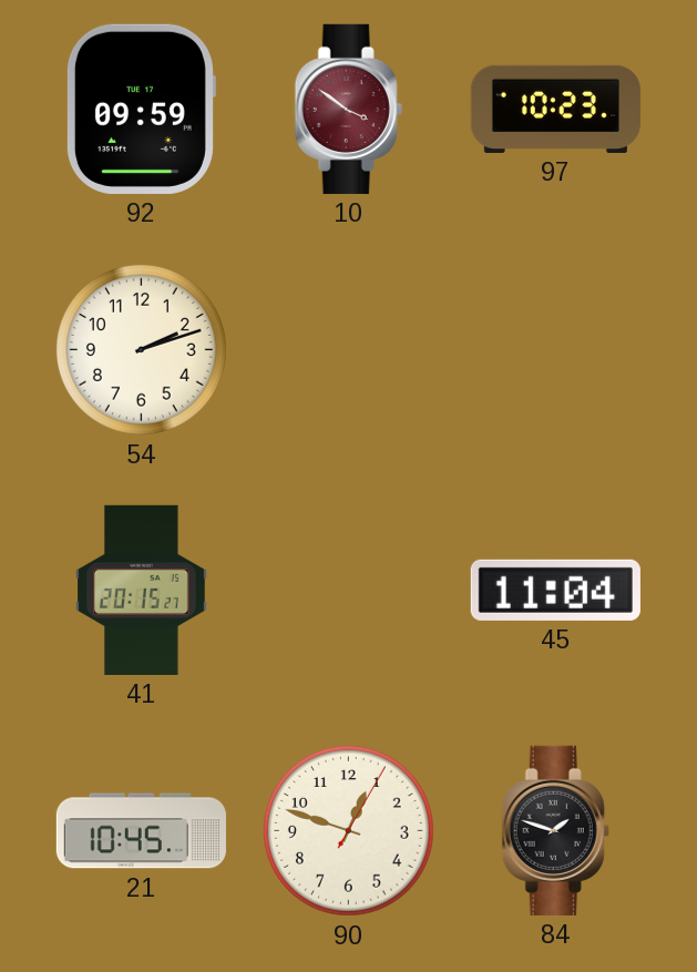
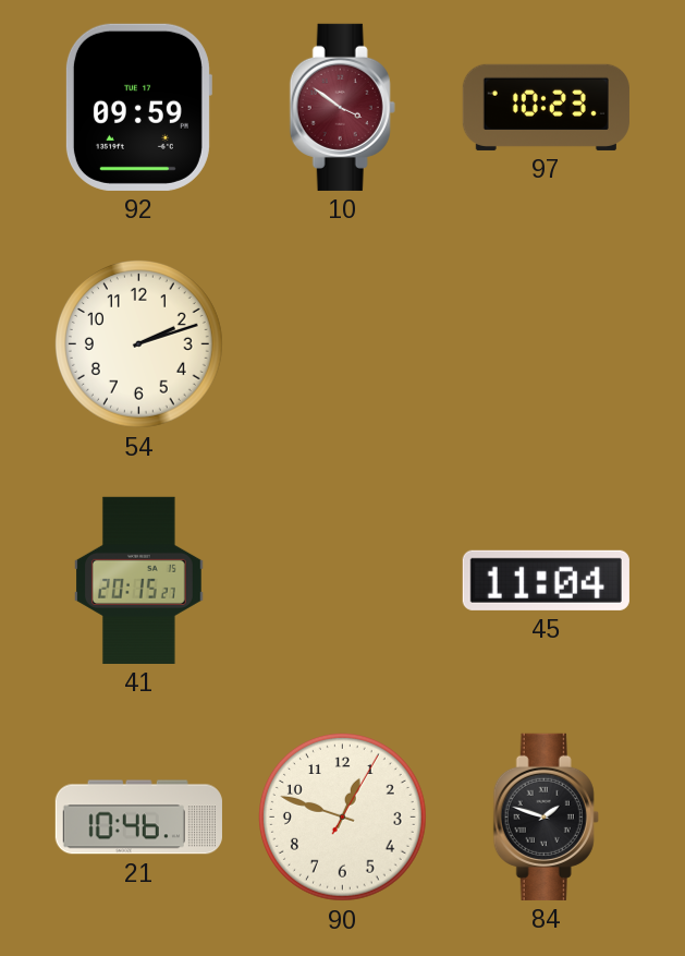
21: 10:45 -> 10:46 (138, 818)
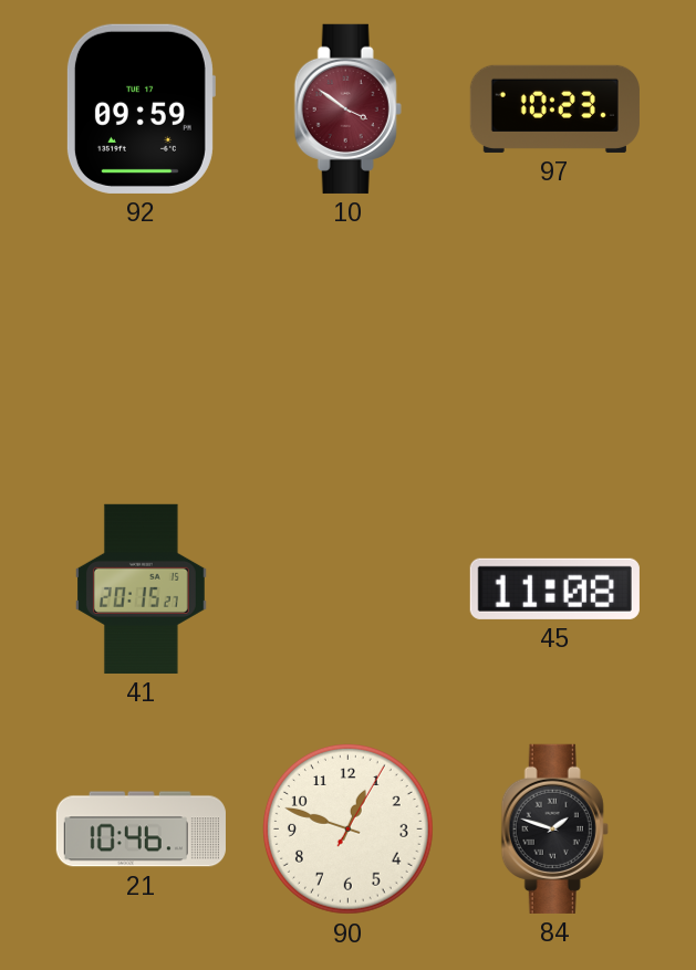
54: 2:12 -> none (138, 343)
45: 11:04 -> 11:08 (554, 588)
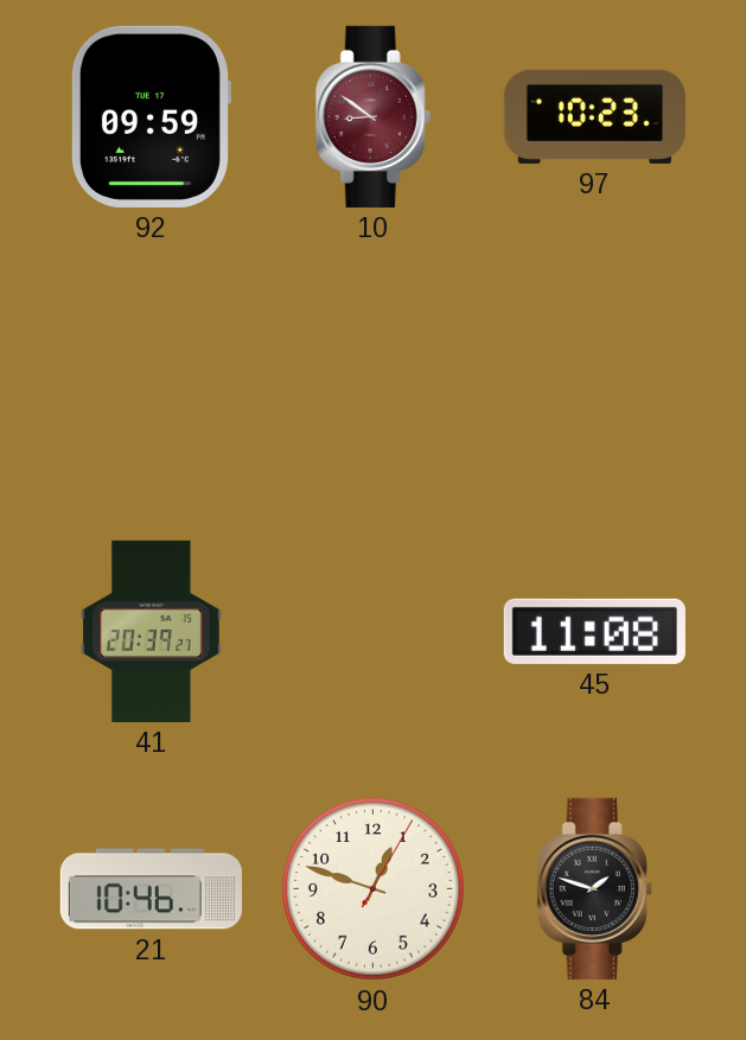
10: 3:51 -> 8:51 (372, 116)
41: 20:15 -> 20:39 (152, 631)
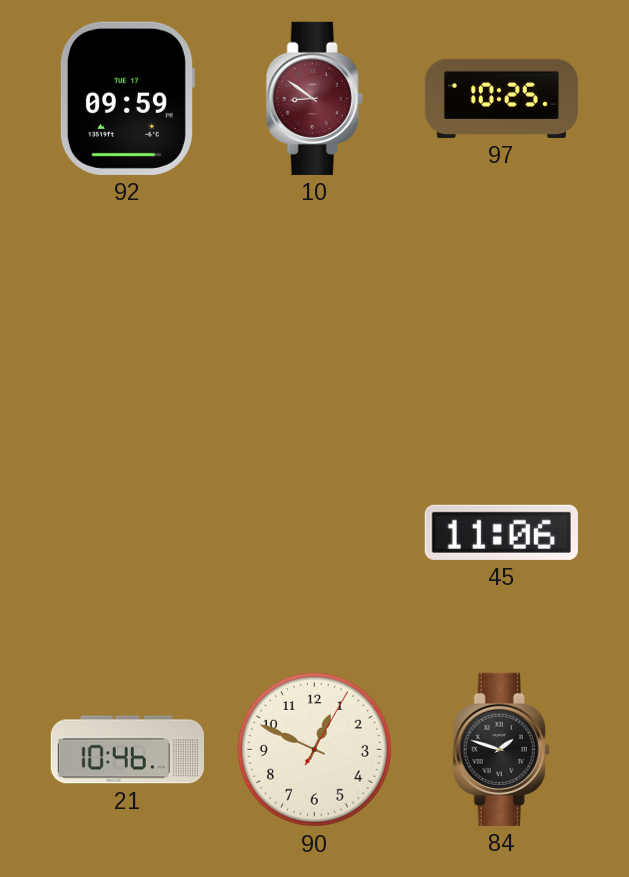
97: 10:23 -> 10:25 (501, 98)
41: 20:39 -> none (152, 631)
45: 11:08 -> 11:06 (501, 532)
90: 12:48 -> 12:49 (314, 749)
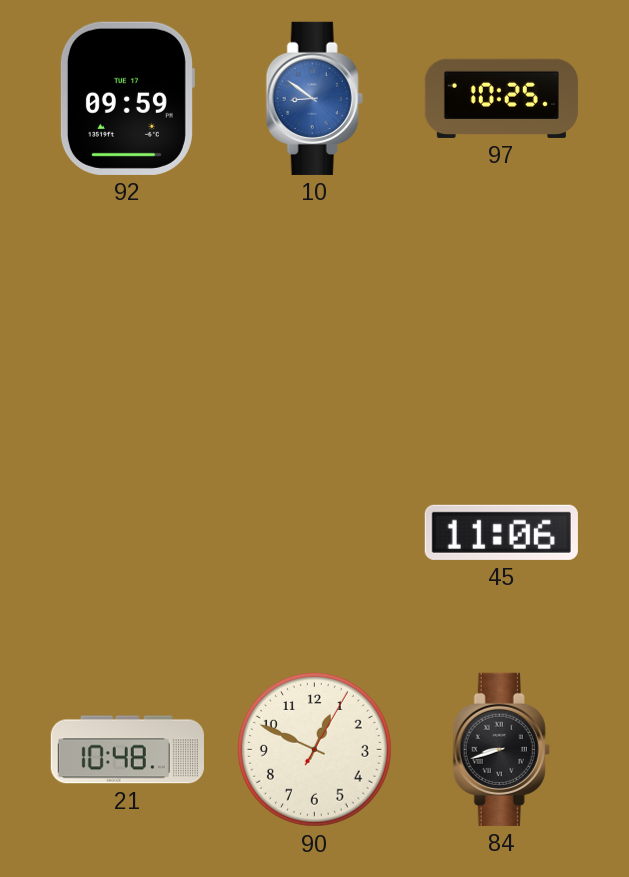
10 dial: burgundy -> blue (314, 98)
21: 10:46 -> 10:48 (127, 750)
84: 1:48 -> 8:42 (501, 749)
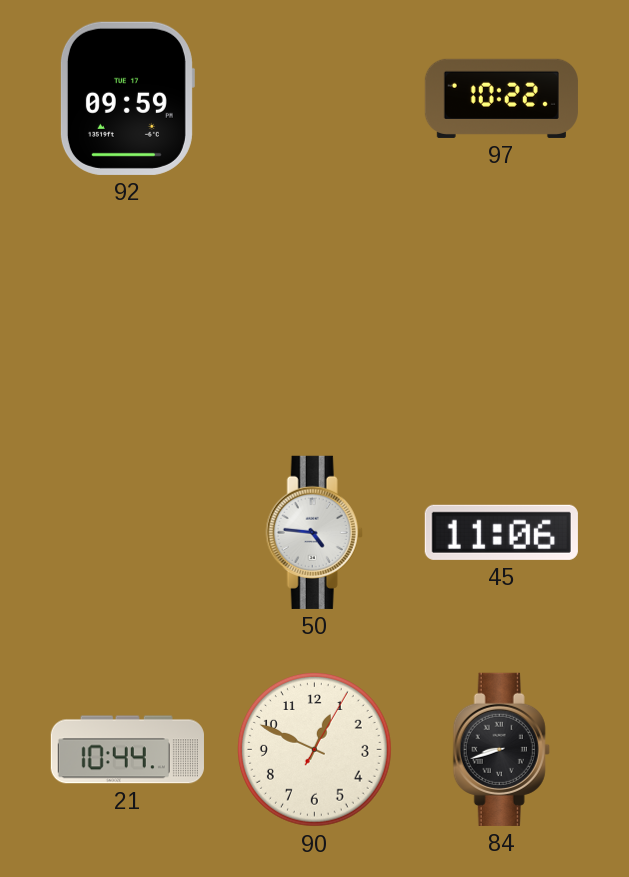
10: 8:51 -> none (314, 98)
97: 10:25 -> 10:22 (501, 98)
50: none -> 4:46 (314, 532)
21: 10:48 -> 10:44 (127, 750)
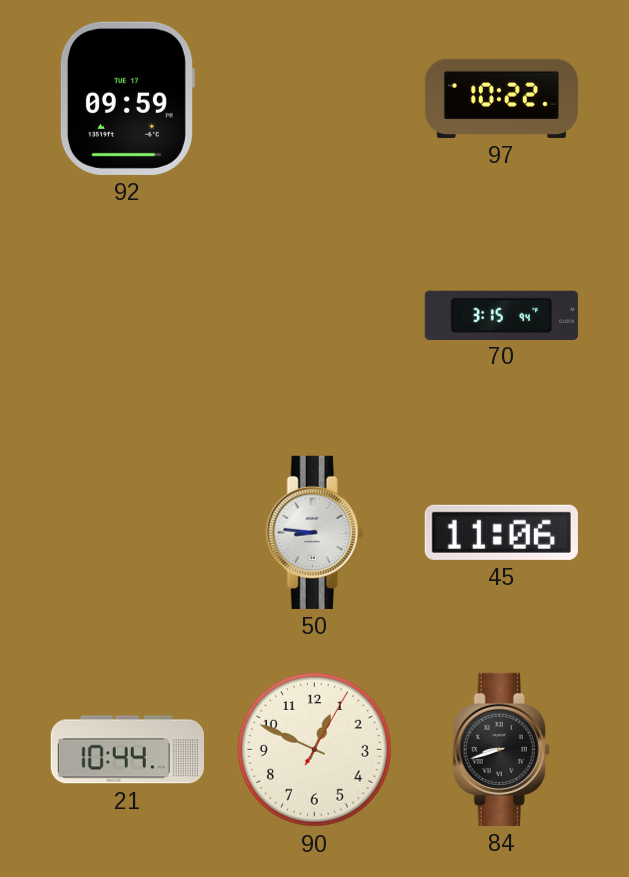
70: none -> 3:15 (501, 315)
50: 4:46 -> 8:46 (314, 532)
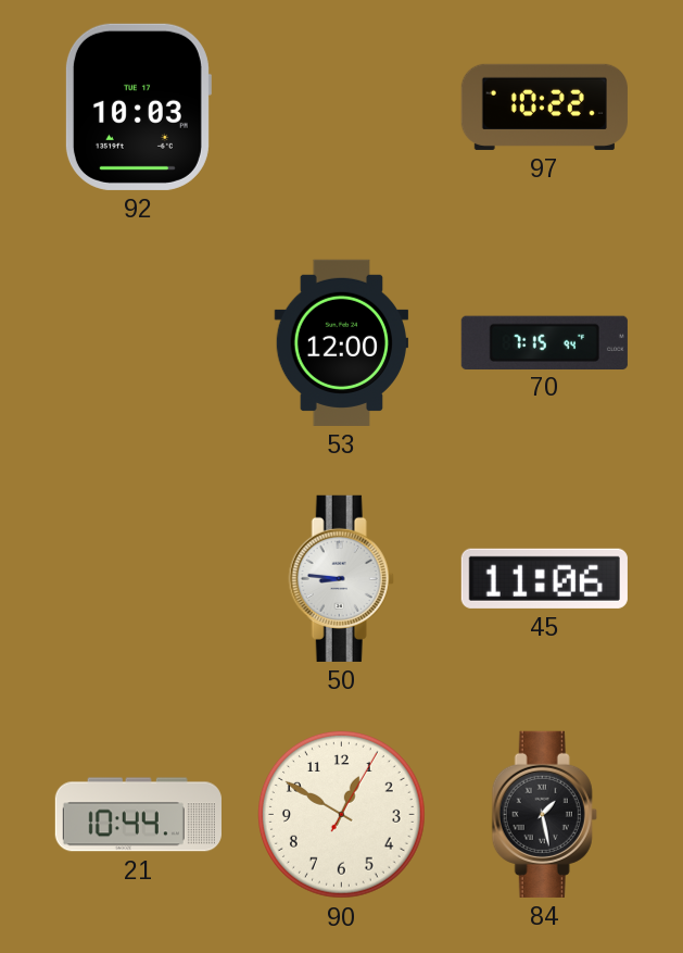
92: 09:59 -> 10:03 (138, 106)
53: none -> 12:00 (342, 342)
70: 3:15 -> 7:15 (544, 342)
90: 12:49 -> 12:50 (341, 814)
84: 8:42 -> 1:28 (544, 814)
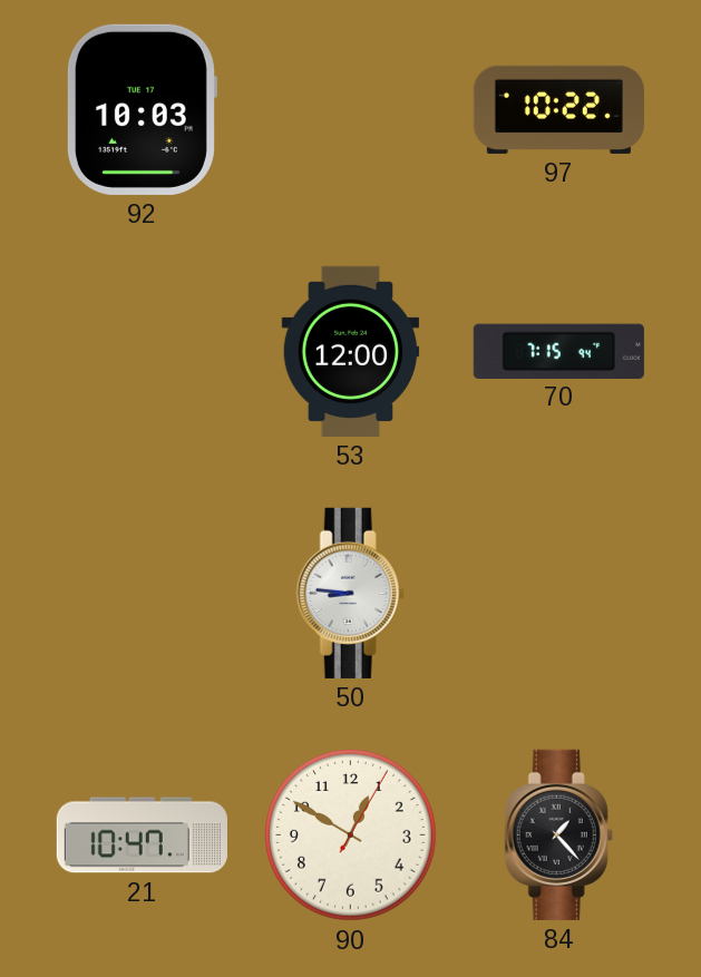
45: 11:06 -> none (544, 578)
21: 10:44 -> 10:47 (142, 836)
84: 1:28 -> 1:23 (558, 834)
